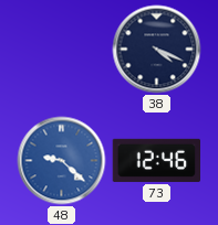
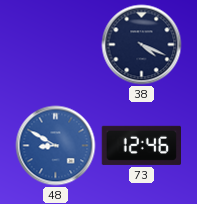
48: 9:22 -> 8:50 (56, 146)
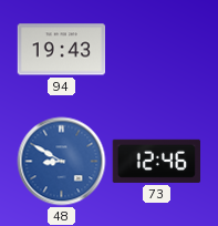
94: none -> 19:43 (62, 50)
38: 4:19 -> none (142, 45)
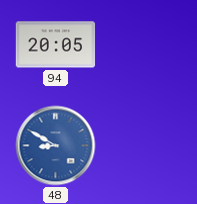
94: 19:43 -> 20:05 (56, 45)
73: 12:46 -> none (156, 161)
